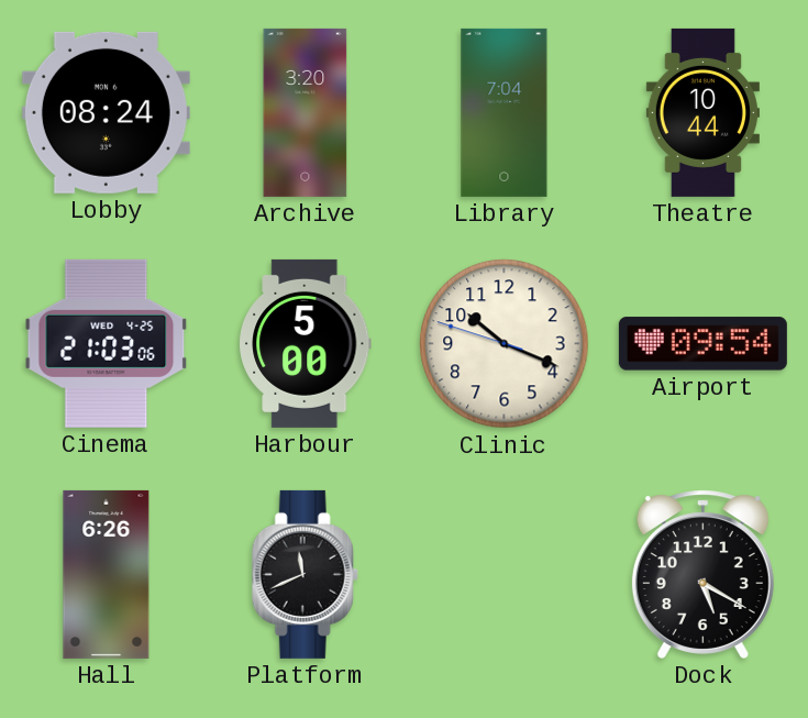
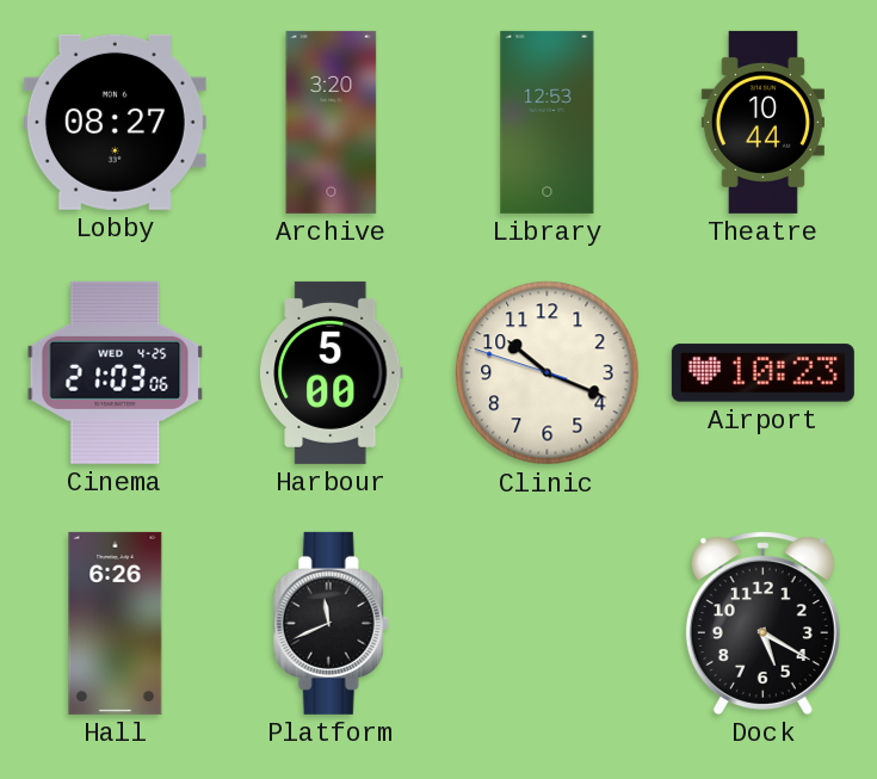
Lobby: 08:24 -> 08:27 (115, 122)
Library: 7:04 -> 12:53 (548, 122)
Airport: 09:54 -> 10:23 (762, 373)
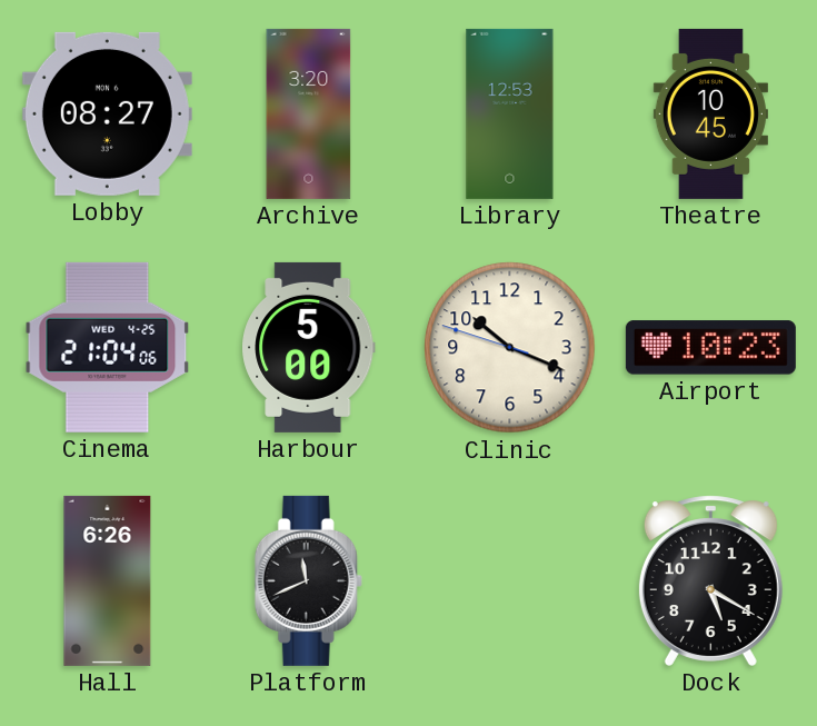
Theatre: 10:44 -> 10:45 (710, 113)
Cinema: 21:03 -> 21:04 (108, 347)
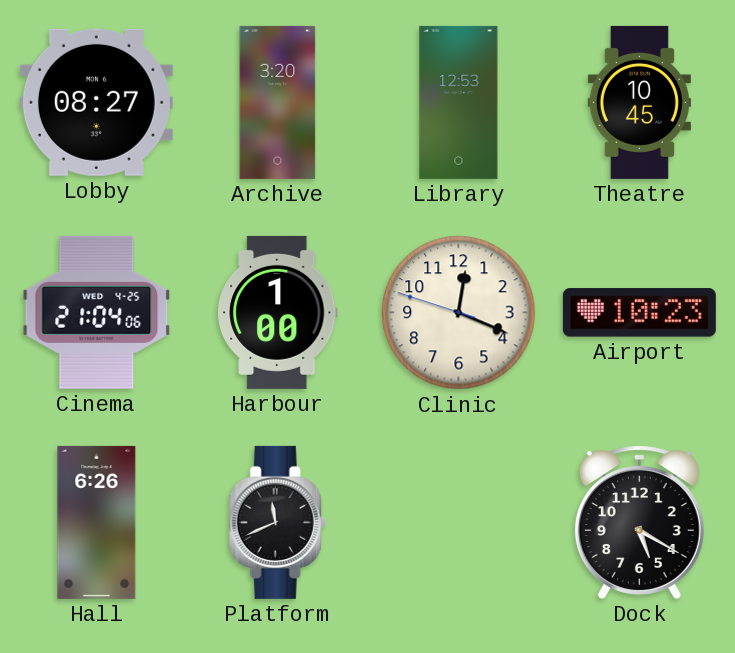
Harbour: 5:00 -> 1:00 (278, 312)
Clinic: 10:18 -> 12:18 (459, 313)
